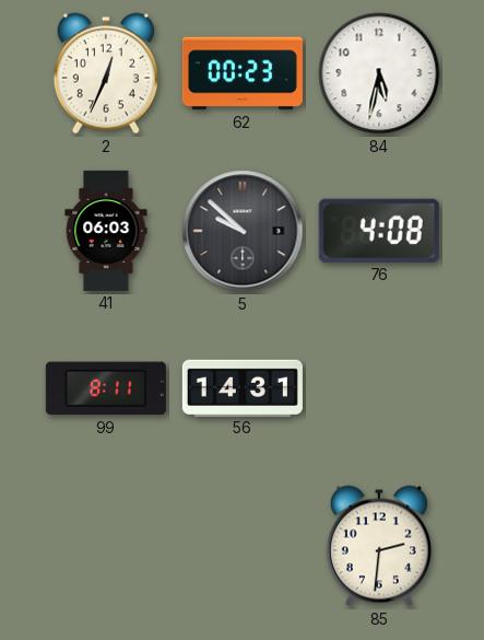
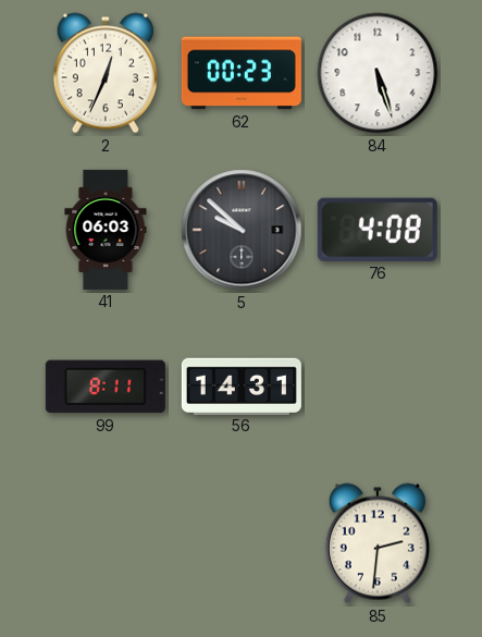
84: 5:32 -> 5:27 (378, 73)
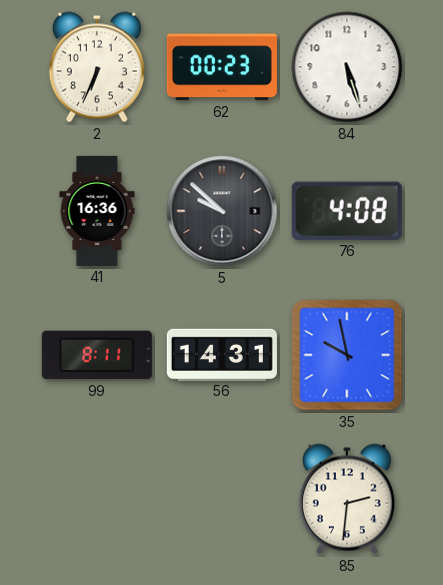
2: 12:34 -> 6:34 (97, 67)
41: 06:03 -> 16:36 (97, 211)
35: none -> 9:58 (347, 355)
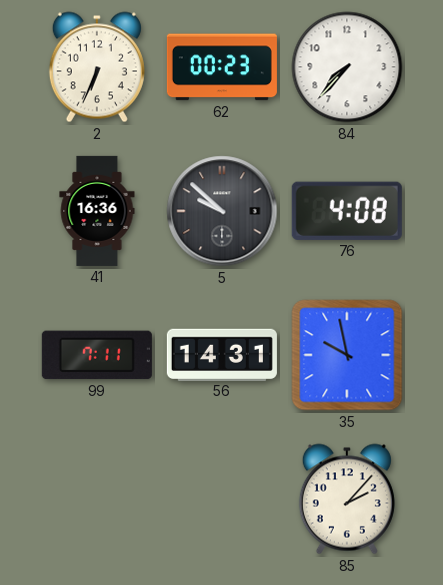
84: 5:27 -> 7:37 (347, 67)
99: 8:11 -> 7:11 (97, 355)
85: 2:31 -> 2:07 (347, 499)
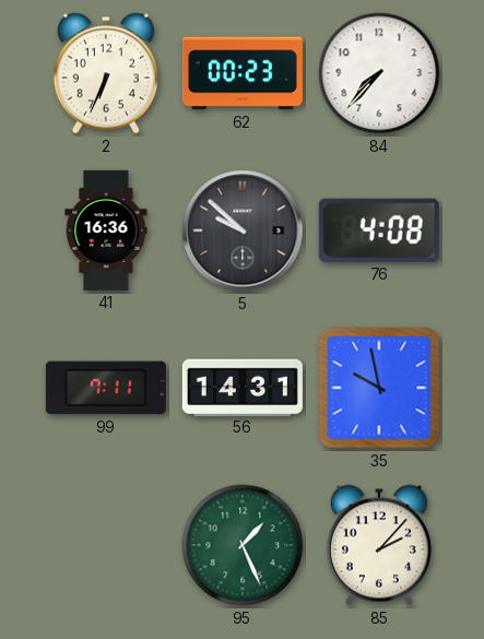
95: none -> 1:26 (243, 545)
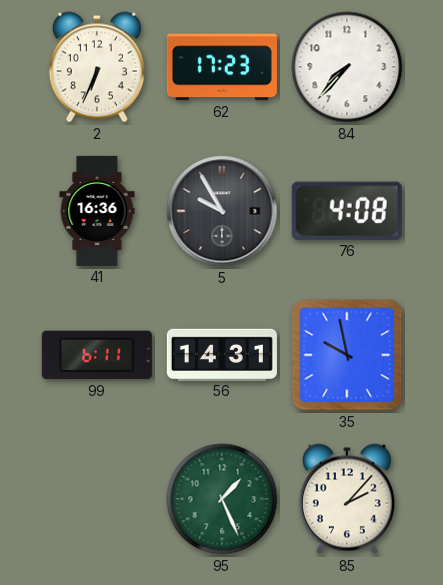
62: 00:23 -> 17:23 (222, 67)
5: 9:52 -> 9:55 (222, 211)
99: 7:11 -> 6:11 (97, 355)
